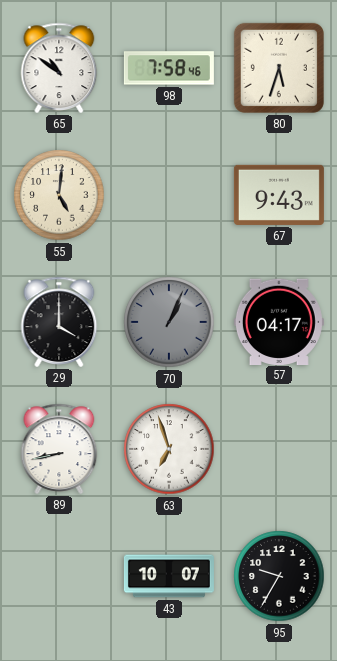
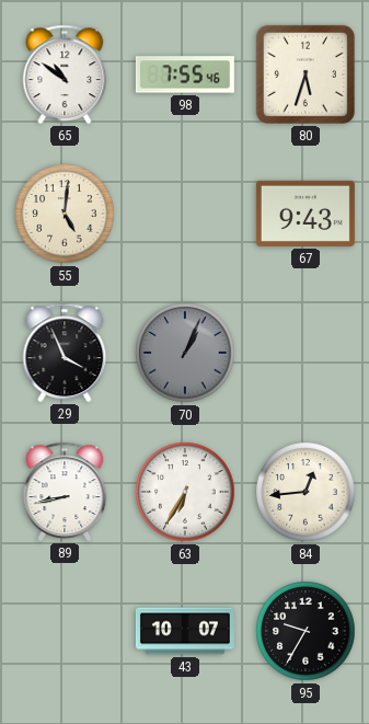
98: 7:58 -> 7:55 (185, 74)
29: 4:00 -> 3:56 (65, 353)
57: 04:17 -> none (279, 321)
63: 6:57 -> 6:35 (185, 492)
84: none -> 12:44 (305, 492)
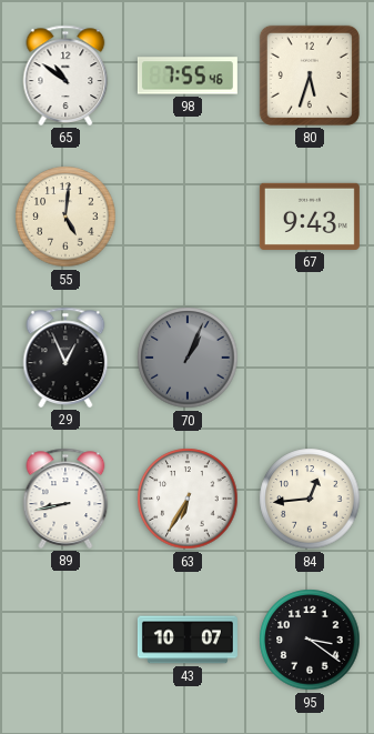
29: 3:56 -> 12:56 (65, 358)
95: 9:35 -> 3:21 (310, 640)
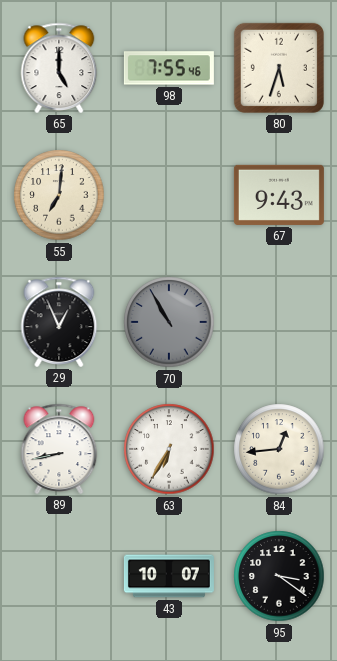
65: 10:51 -> 5:00 (59, 68)
55: 5:01 -> 7:01 (59, 195)
70: 1:04 -> 10:55 (169, 322)
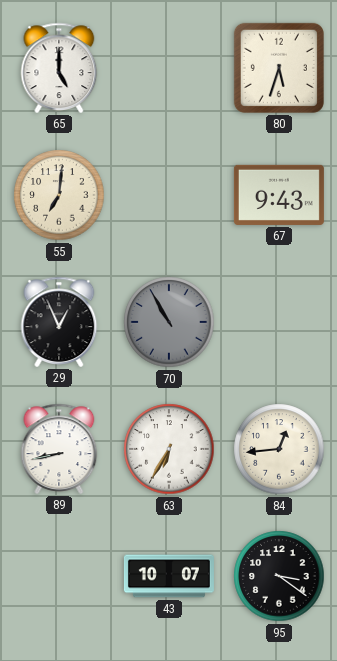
98: 7:55 -> none (169, 68)
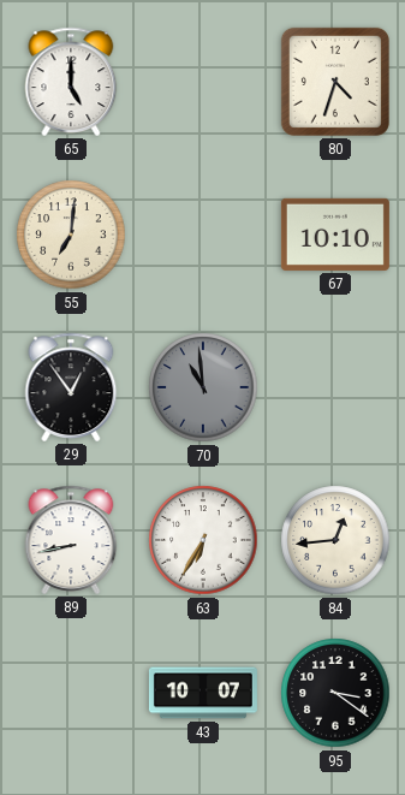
80: 5:33 -> 4:33 (335, 82)
67: 9:43 -> 10:10 (335, 235)
29: 12:56 -> 12:54 (71, 387)
70: 10:55 -> 10:59 (203, 387)
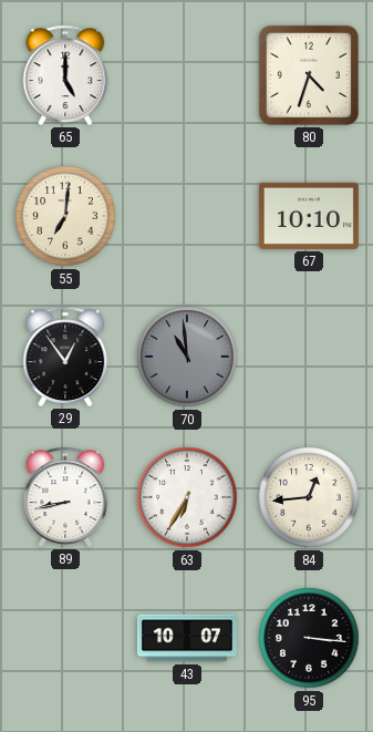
95: 3:21 -> 3:16 (309, 638)
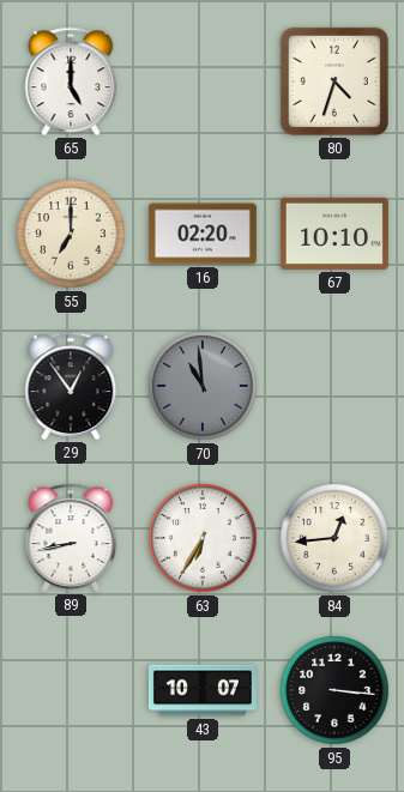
55: 7:01 -> 7:00 (71, 234)
16: none -> 02:20 (203, 234)
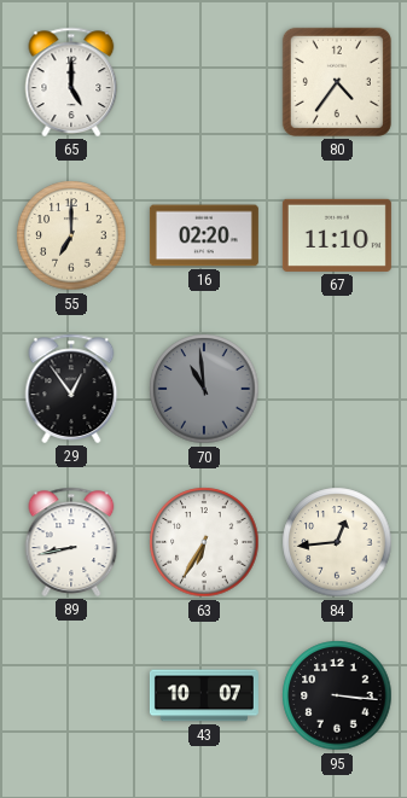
80: 4:33 -> 4:36 (337, 82)
67: 10:10 -> 11:10 (337, 235)
